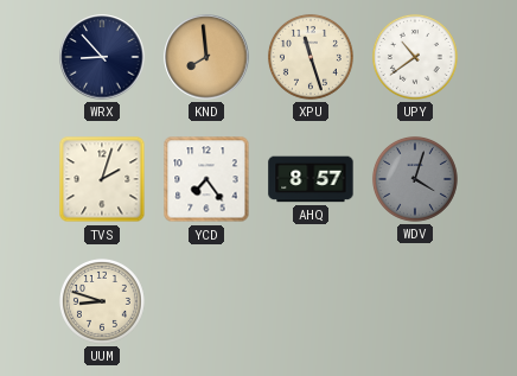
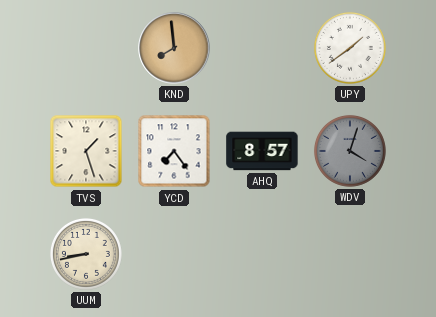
WRX: 8:53 -> none (102, 57)
XPU: 11:27 -> none (311, 57)
UPY: 10:39 -> 1:39 (350, 48)
TVS: 2:03 -> 1:27 (86, 151)
UUM: 8:48 -> 8:43 (86, 254)
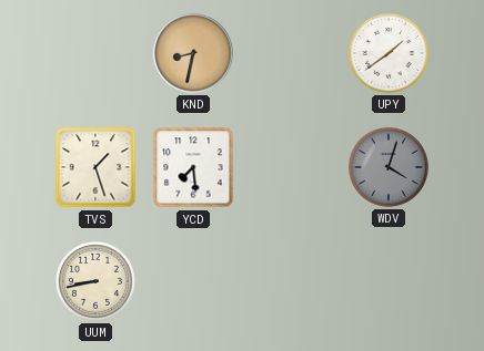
KND: 7:59 -> 8:32 (193, 53)
YCD: 7:24 -> 7:29 (193, 167)
AHQ: 8:57 -> none (262, 151)
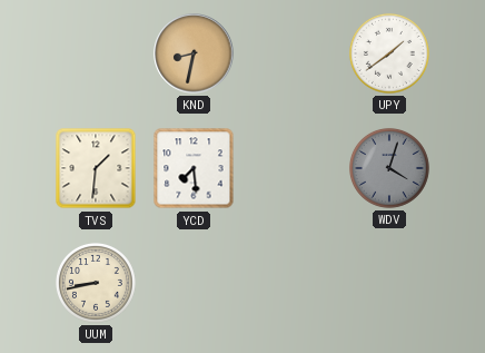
TVS: 1:27 -> 1:31 (96, 168)
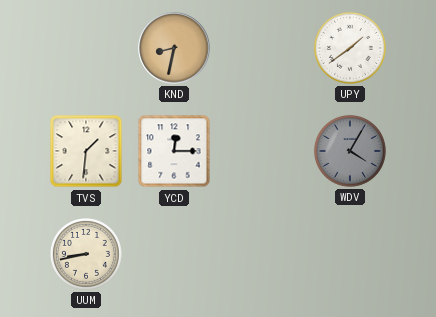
YCD: 7:29 -> 12:15 (174, 151)
WDV: 4:03 -> 4:05 (350, 151)
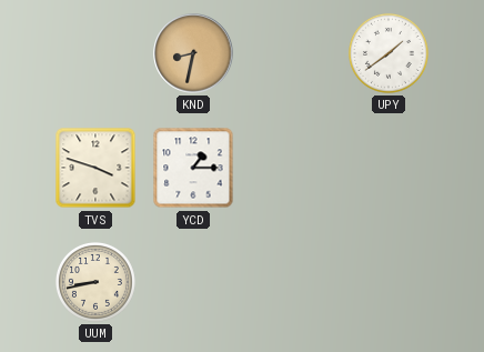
TVS: 1:31 -> 3:48 (95, 168)
YCD: 12:15 -> 1:15 (193, 168)
WDV: 4:05 -> none (350, 151)
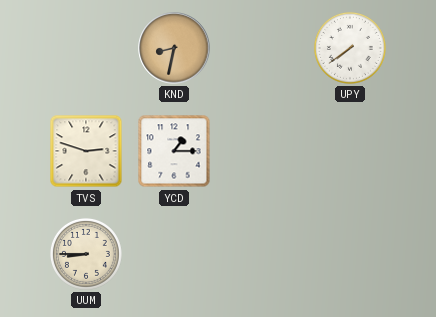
UPY: 1:39 -> 7:39 (350, 48)
TVS: 3:48 -> 2:48 (86, 151)
UUM: 8:43 -> 8:45 (86, 254)
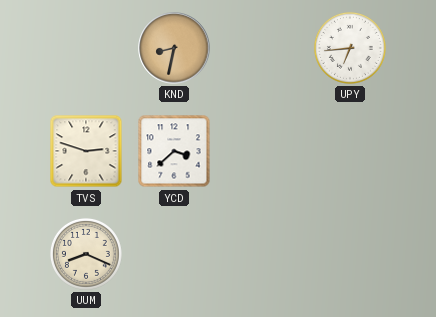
UPY: 7:39 -> 6:44 (350, 48)
YCD: 1:15 -> 3:38 (174, 151)
UUM: 8:45 -> 8:19 (86, 254)
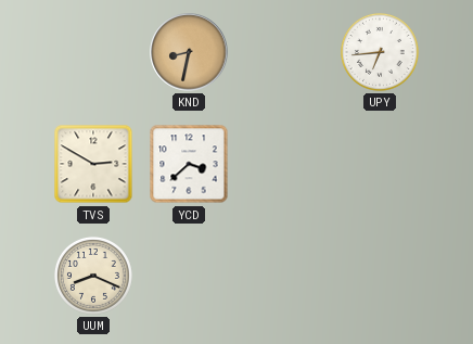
TVS: 2:48 -> 2:50 (93, 164)
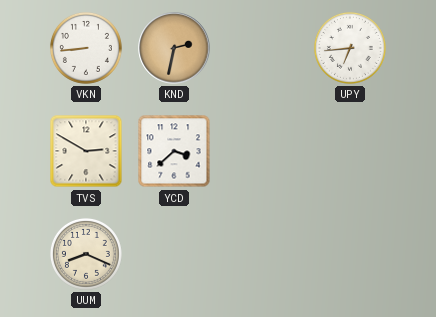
VKN: none -> 8:44 (86, 48)
KND: 8:32 -> 2:32 (174, 48)
